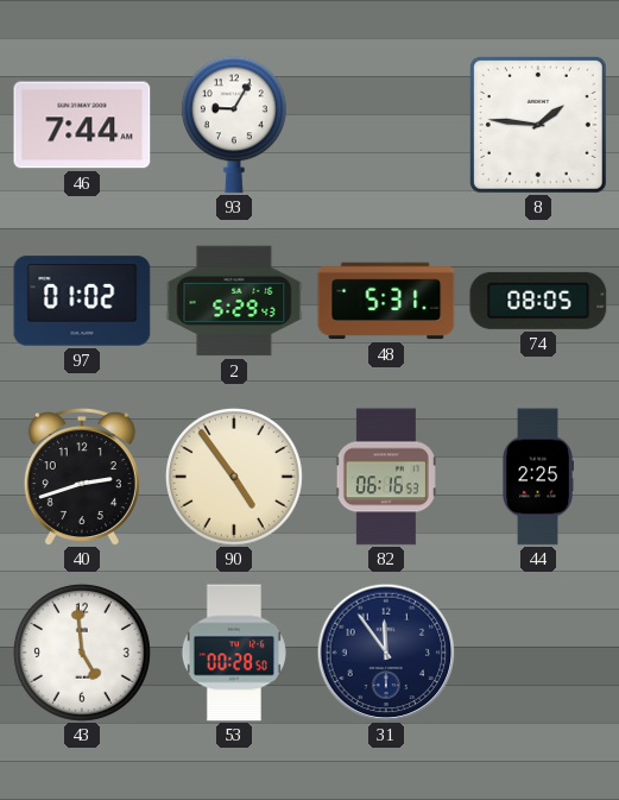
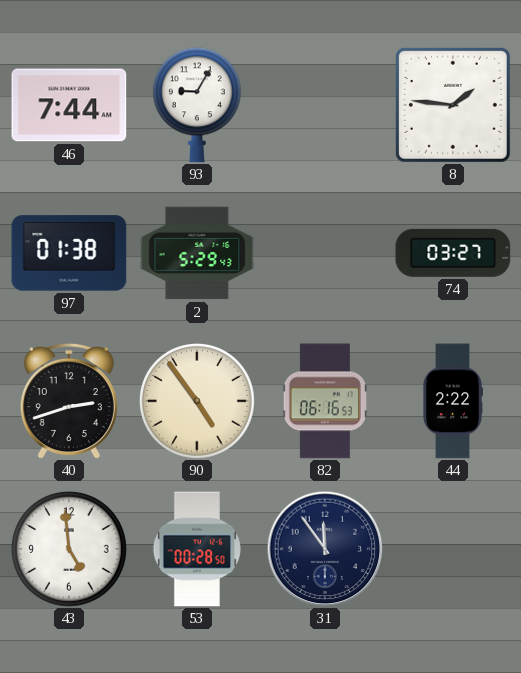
97: 01:02 -> 01:38 (69, 253)
48: 5:31 -> none (386, 301)
74: 08:05 -> 03:27 (453, 253)
44: 2:25 -> 2:22 (453, 401)
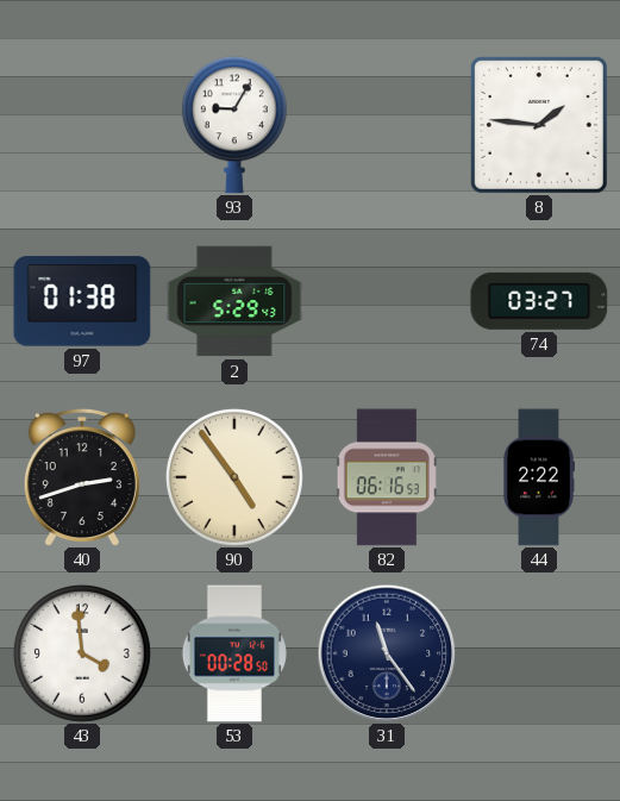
46: 7:44 -> none (69, 105)
43: 4:59 -> 3:59 (82, 653)
31: 11:54 -> 11:24 (387, 653)
